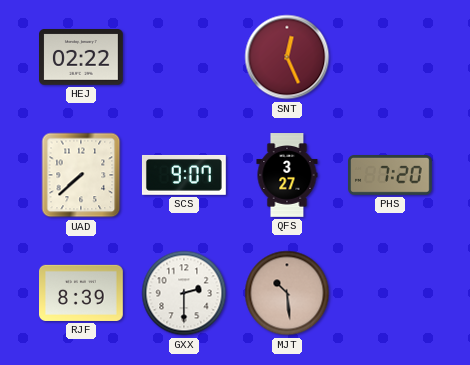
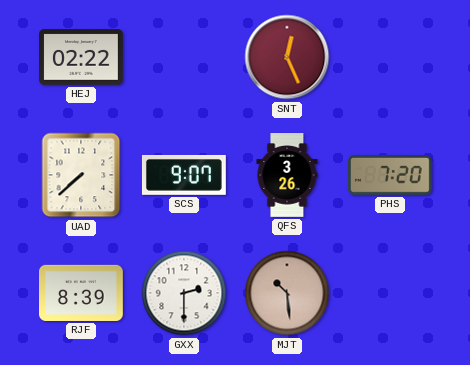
QFS: 3:27 -> 3:26 (287, 175)
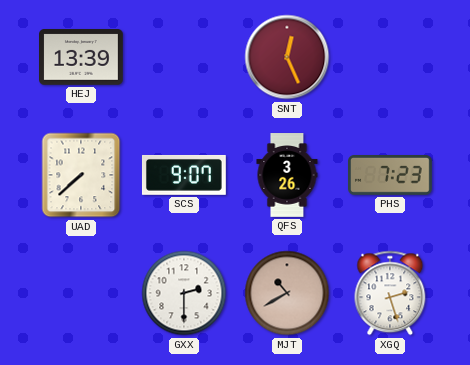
HEJ: 02:22 -> 13:39 (82, 57)
PHS: 7:20 -> 7:23 (391, 176)
RJF: 8:39 -> none (82, 293)
MJT: 10:29 -> 10:40 (287, 293)
XGQ: none -> 2:27 (390, 293)
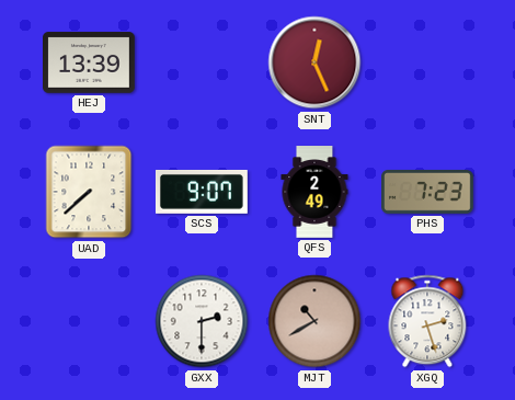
QFS: 3:26 -> 2:49 (314, 192)
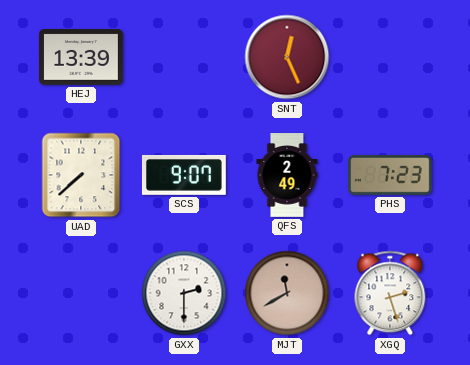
MJT: 10:40 -> 11:40 (287, 293)
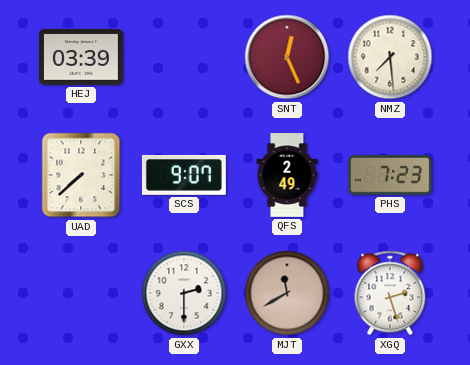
HEJ: 13:39 -> 03:39 (82, 57)
NMZ: none -> 7:29 (390, 57)
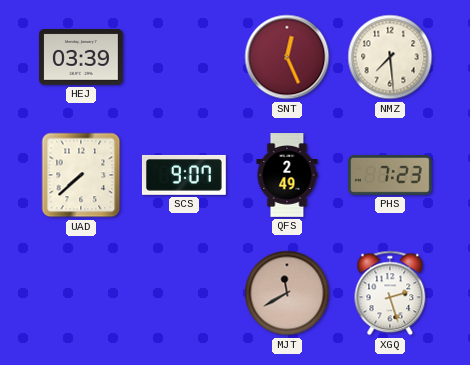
GXX: 2:30 -> none (184, 293)
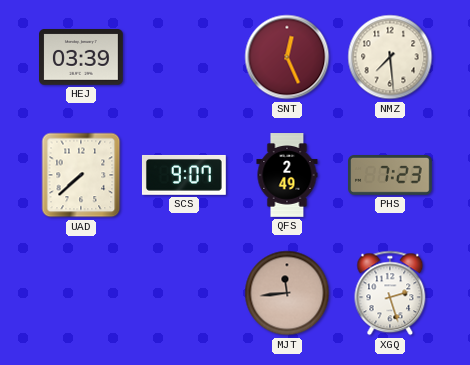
MJT: 11:40 -> 11:44 (287, 293)
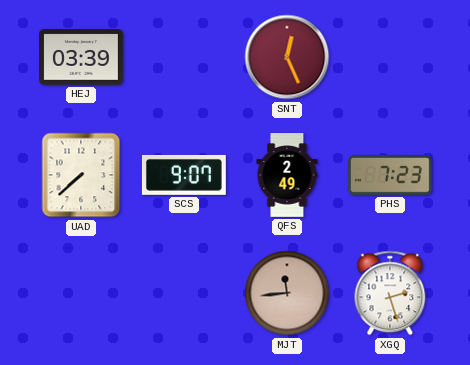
NMZ: 7:29 -> none (390, 57)
